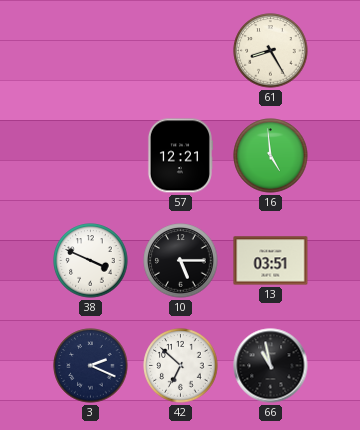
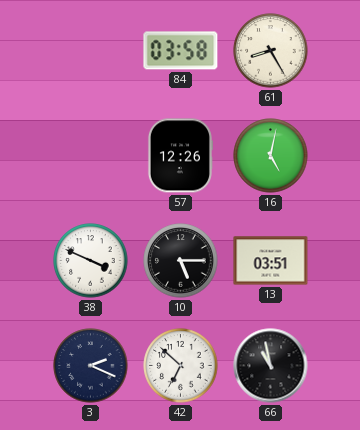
84: none -> 03:58 (181, 51)
57: 12:21 -> 12:26 (179, 156)
16: 4:59 -> 5:02 (271, 156)
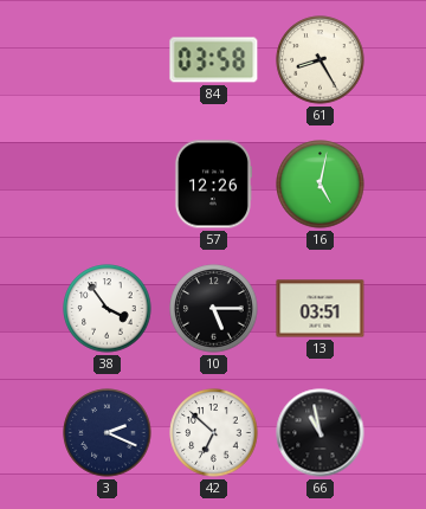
38: 3:49 -> 3:54 (108, 309)
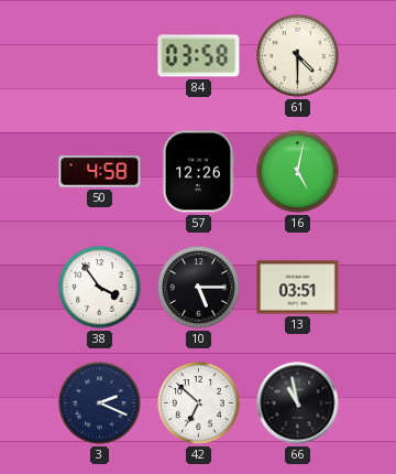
61: 8:25 -> 4:30 (298, 56)
50: none -> 4:58 (100, 172)
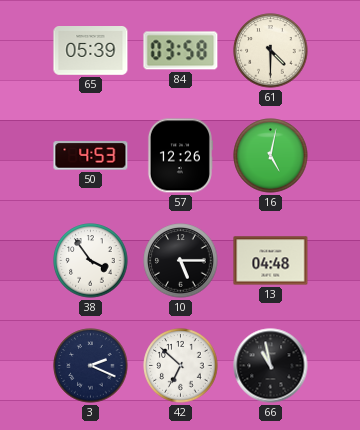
65: none -> 05:39 (91, 51)
50: 4:58 -> 4:53 (91, 156)
13: 03:51 -> 04:48 (271, 261)
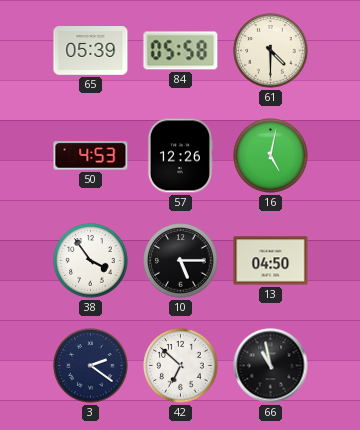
84: 03:58 -> 05:58 (181, 51)
13: 04:48 -> 04:50 (271, 261)
3: 2:19 -> 2:21 (91, 366)
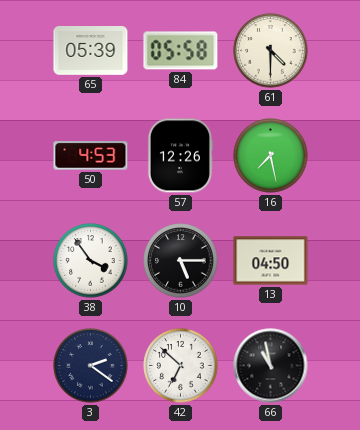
16: 5:02 -> 7:28 (271, 156)
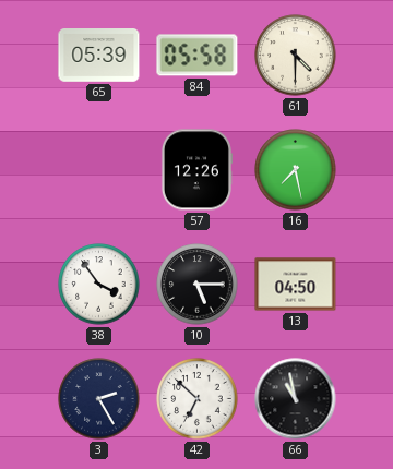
50: 4:53 -> none (91, 156)
3: 2:21 -> 2:25 (99, 399)
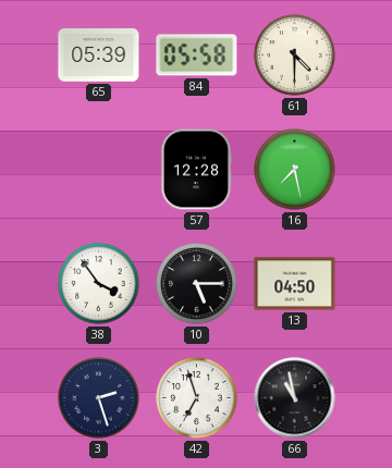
57: 12:26 -> 12:28 (195, 170)
3: 2:25 -> 2:27 (99, 398)
42: 6:52 -> 6:57 (197, 398)
